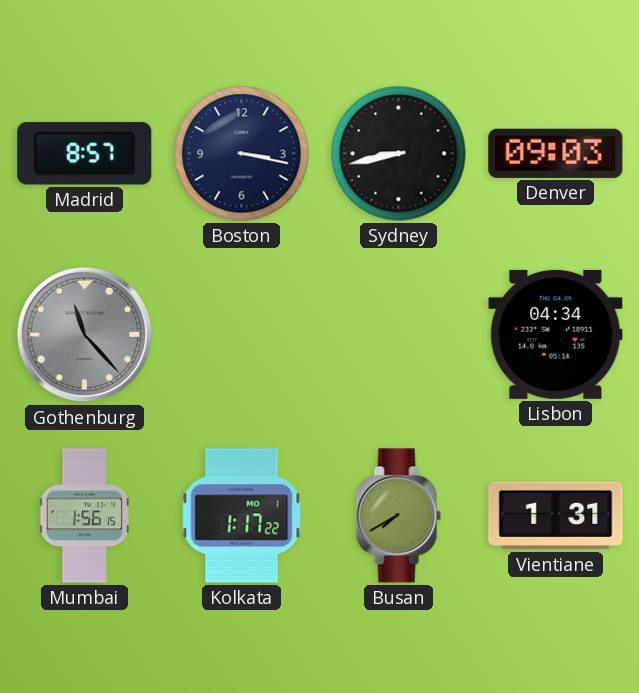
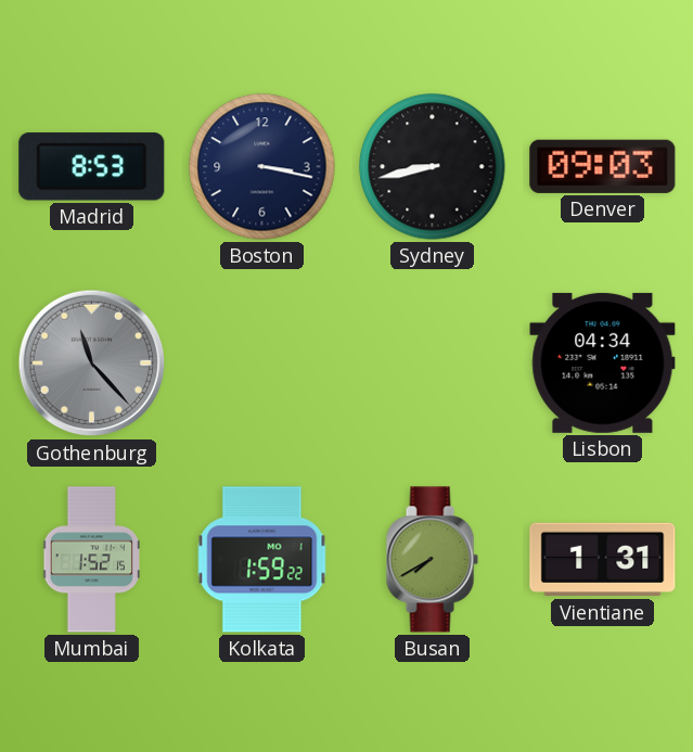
Madrid: 8:57 -> 8:53 (92, 167)
Mumbai: 1:56 -> 1:52 (91, 560)
Kolkata: 1:17 -> 1:59 (262, 560)
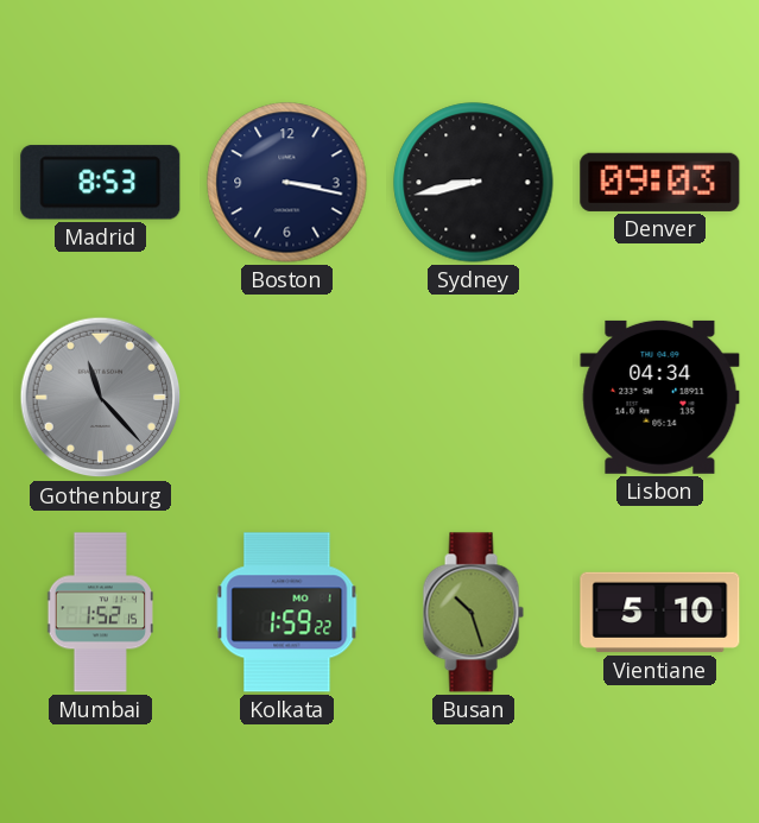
Busan: 7:40 -> 10:27 (473, 613)
Vientiane: 1:31 -> 5:10 (660, 613)
